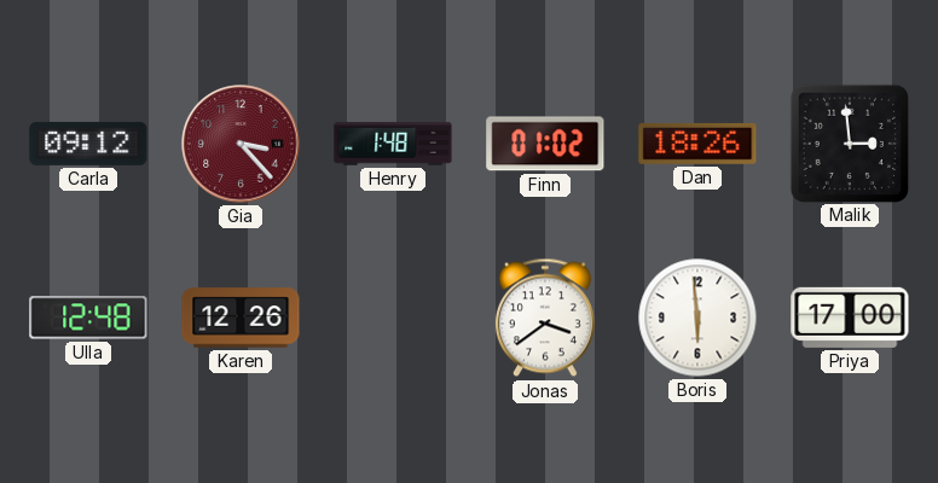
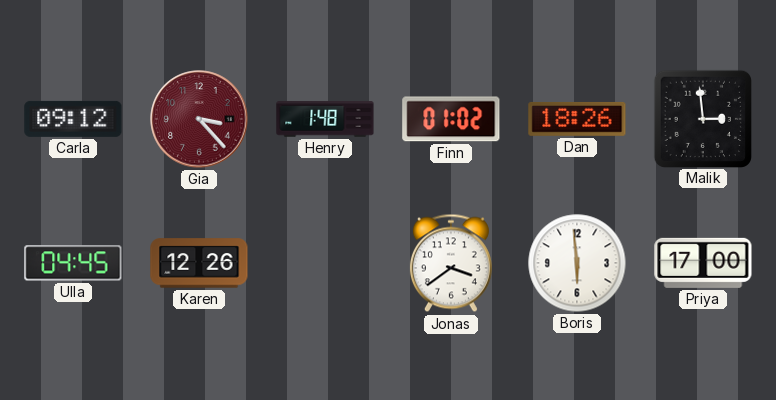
Ulla: 12:48 -> 04:45 (73, 263)
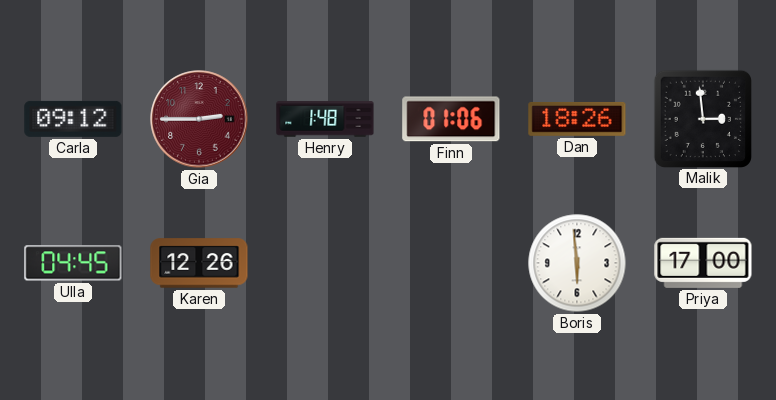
Gia: 3:23 -> 2:45 (199, 119)
Finn: 01:02 -> 01:06 (451, 119)
Jonas: 3:39 -> none (451, 263)
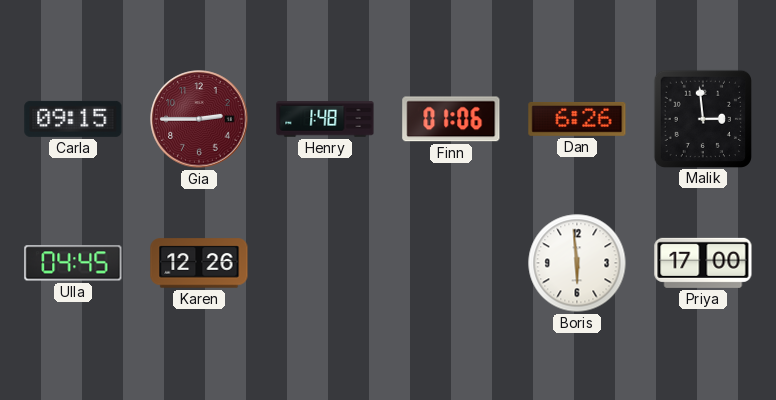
Carla: 09:12 -> 09:15 (73, 119)
Dan: 18:26 -> 6:26 (577, 119)
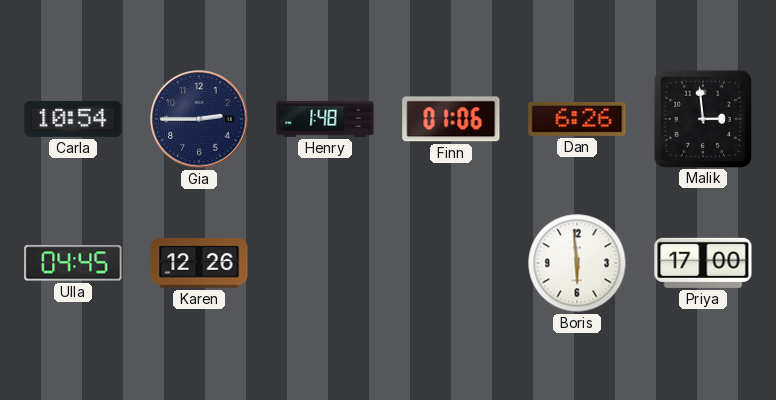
Carla: 09:15 -> 10:54 (73, 119)
Gia dial: burgundy -> navy (199, 119)
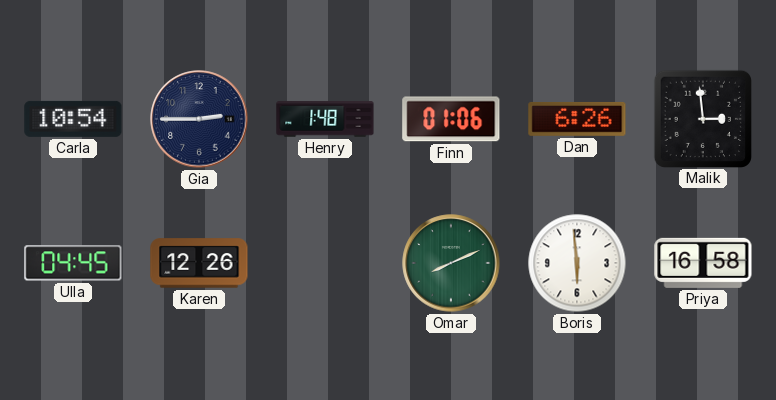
Omar: none -> 8:11 (451, 263)
Priya: 17:00 -> 16:58 (703, 263)
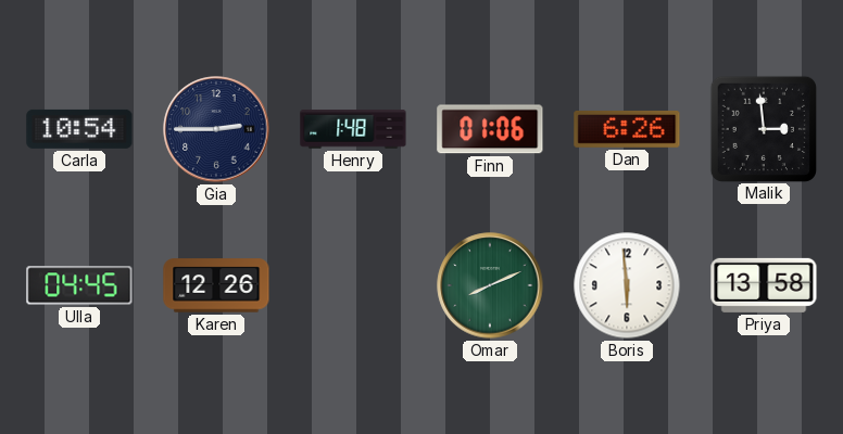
Priya: 16:58 -> 13:58 (764, 285)
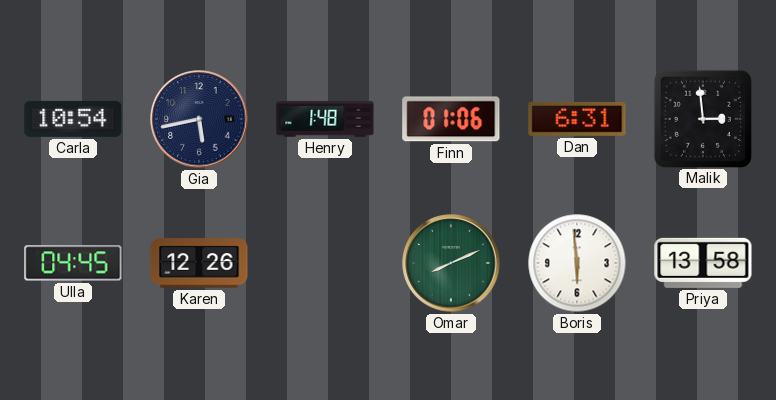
Gia: 2:45 -> 5:43 (199, 119)
Dan: 6:26 -> 6:31 (577, 119)
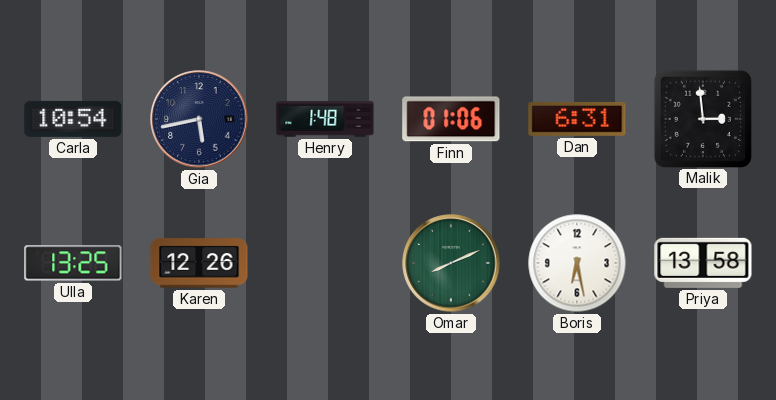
Ulla: 04:45 -> 13:25 (73, 263)
Boris: 5:59 -> 6:28 (577, 263)
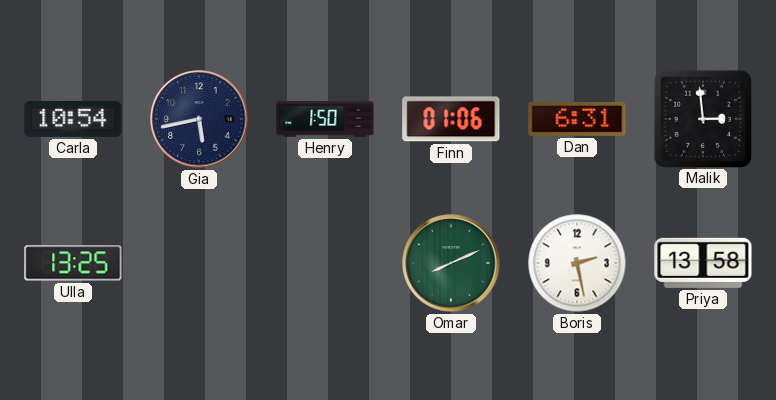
Henry: 1:48 -> 1:50 (325, 119)
Karen: 12:26 -> none (199, 263)
Boris: 6:28 -> 2:28 (577, 263)
